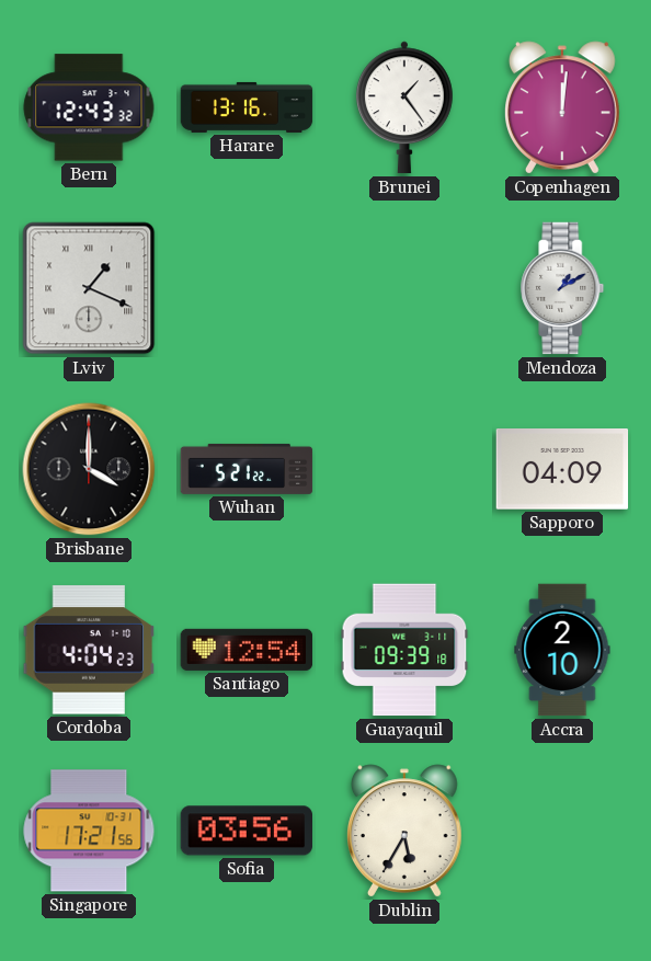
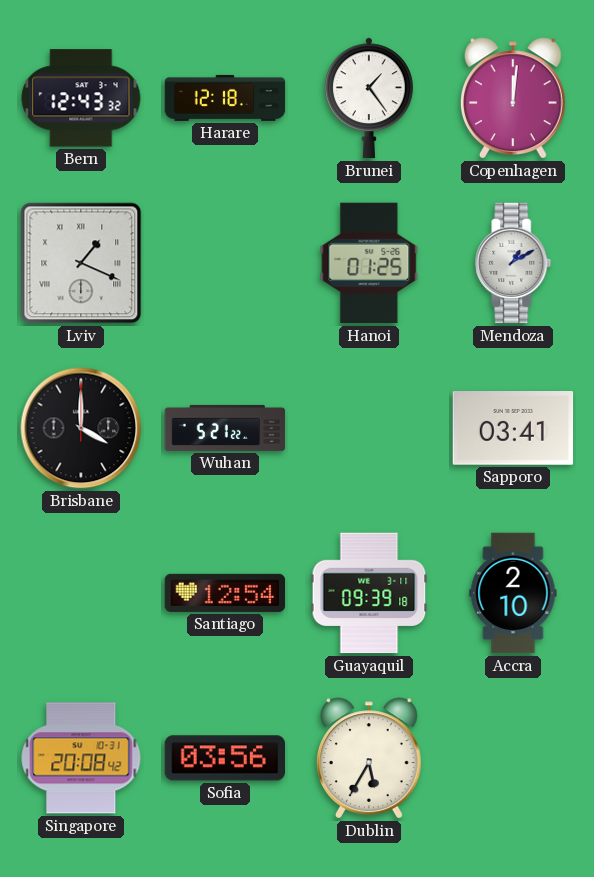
Harare: 13:16 -> 12:18 (225, 98)
Hanoi: none -> 01:25 (369, 263)
Sapporo: 04:09 -> 03:41 (513, 428)
Cordoba: 4:04 -> none (89, 650)
Singapore: 17:21 -> 20:08 (81, 758)
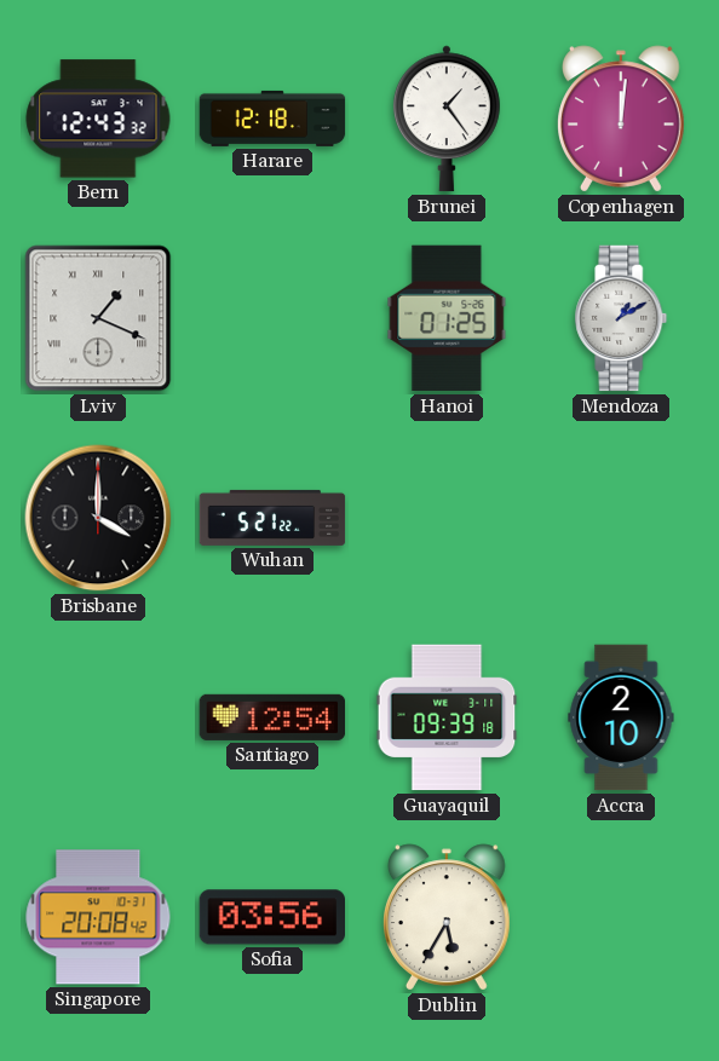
Sapporo: 03:41 -> none (513, 428)
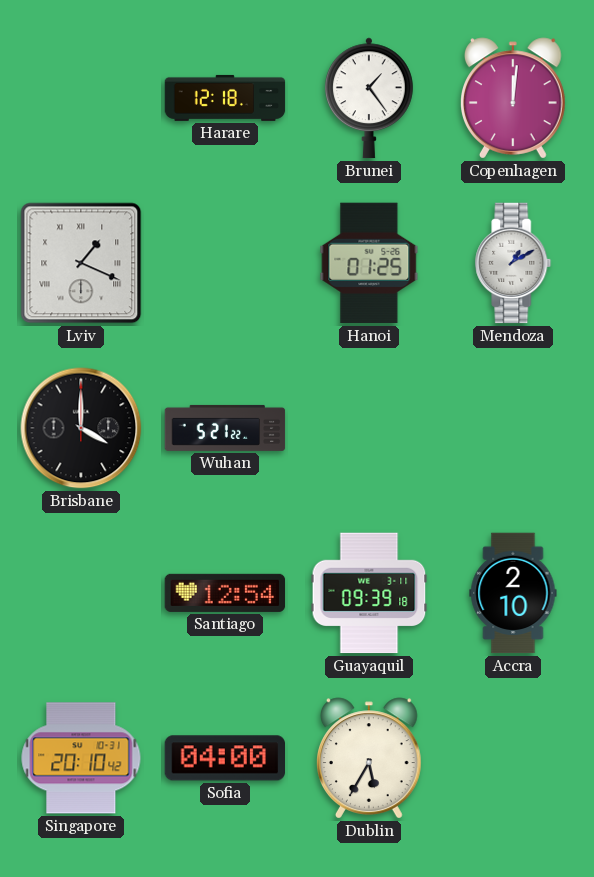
Bern: 12:43 -> none (98, 119)
Singapore: 20:08 -> 20:10 (81, 758)
Sofia: 03:56 -> 04:00 (225, 758)
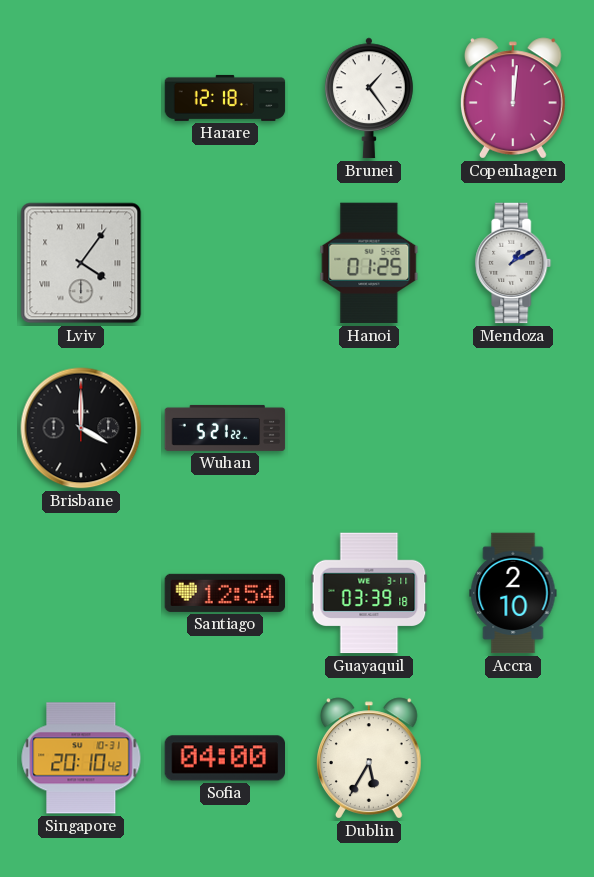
Lviv: 1:19 -> 4:06 (81, 263)
Guayaquil: 09:39 -> 03:39 (369, 593)
